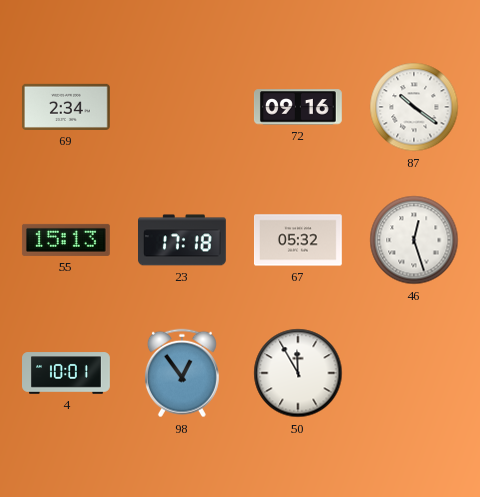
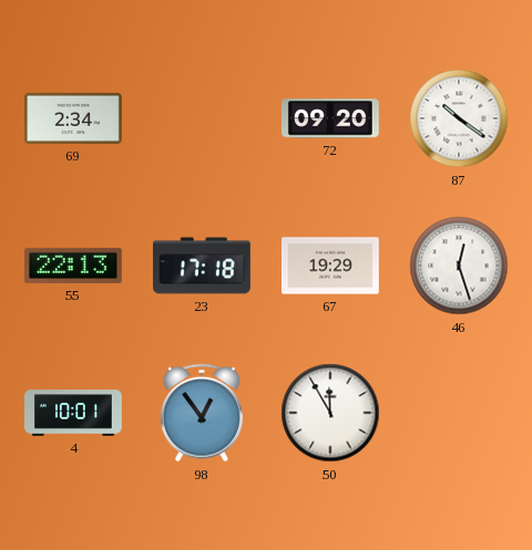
72: 09:16 -> 09:20 (330, 118)
55: 15:13 -> 22:13 (73, 266)
67: 05:32 -> 19:29 (331, 266)
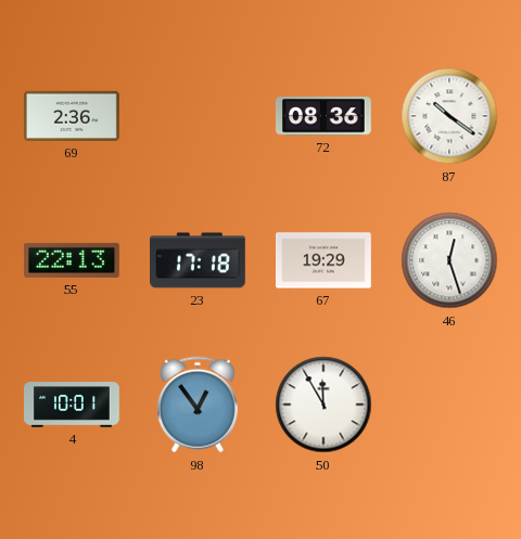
69: 2:34 -> 2:36 (72, 116)
72: 09:20 -> 08:36 (323, 116)
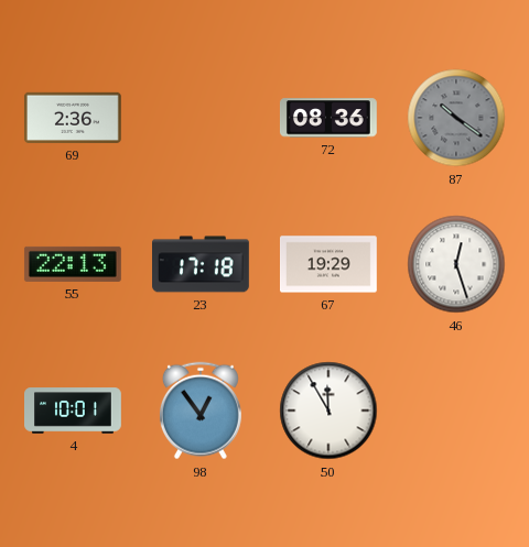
87 dial: white -> grey (456, 118)
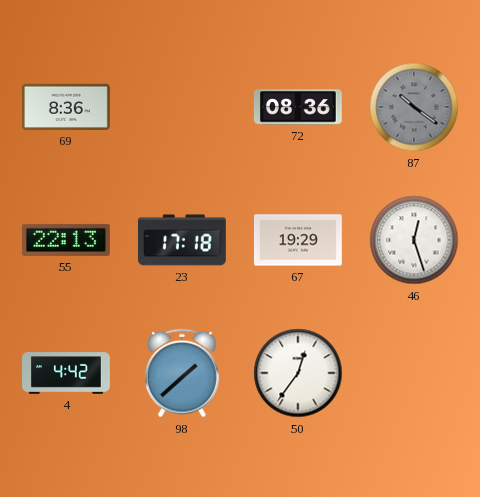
69: 2:36 -> 8:36 (66, 107)
4: 10:01 -> 4:42 (67, 373)
98: 12:54 -> 1:38 (182, 373)
50: 11:55 -> 12:36 (298, 373)
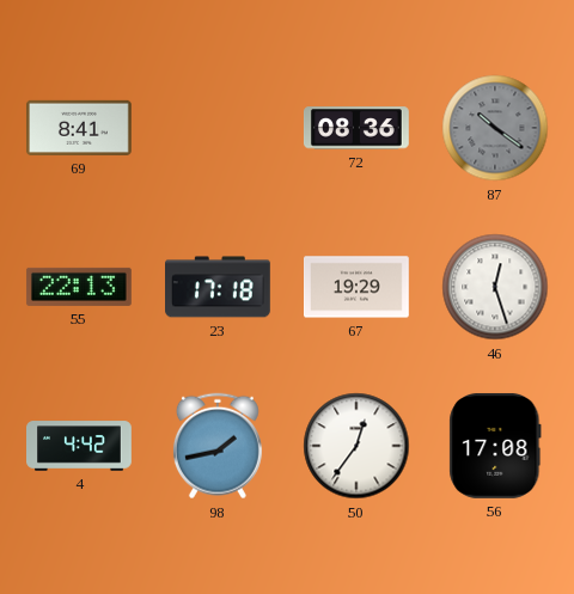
69: 8:36 -> 8:41 (79, 128)
98: 1:38 -> 1:43 (218, 446)
56: none -> 17:08 (495, 446)
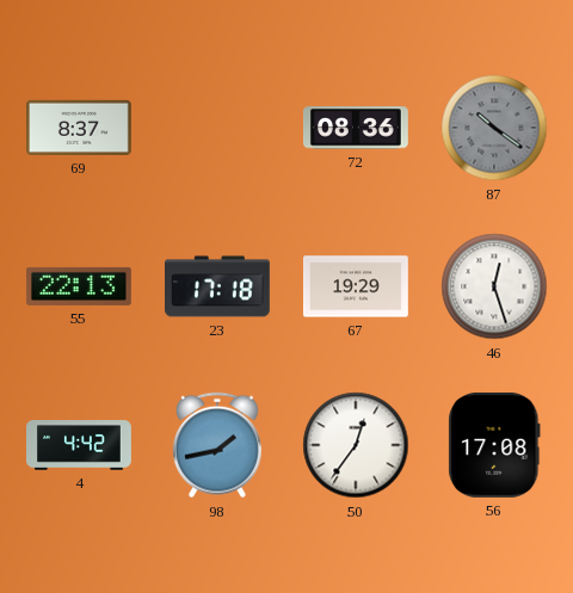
69: 8:41 -> 8:37 (79, 128)
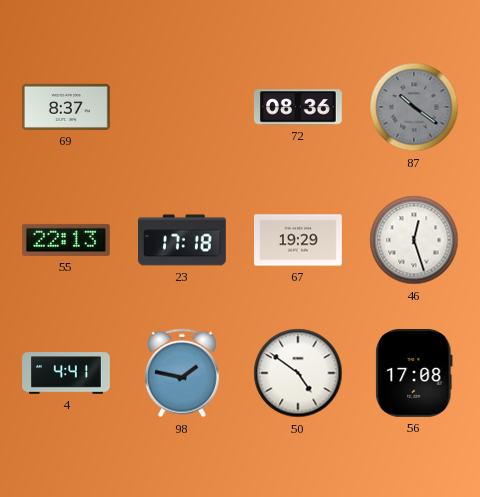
4: 4:42 -> 4:41 (67, 373)
98: 1:43 -> 1:47 (182, 373)
50: 12:36 -> 4:51 (298, 373)
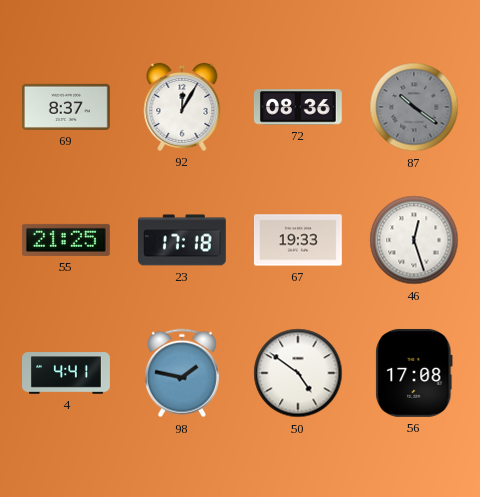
92: none -> 12:05 (182, 107)
55: 22:13 -> 21:25 (66, 240)
67: 19:29 -> 19:33 (299, 240)
